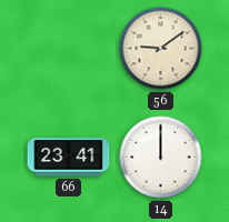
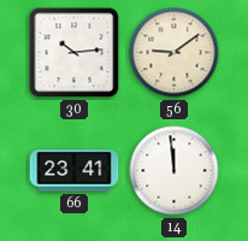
30: none -> 10:14 (75, 53)
14: 12:00 -> 11:59 (175, 171)
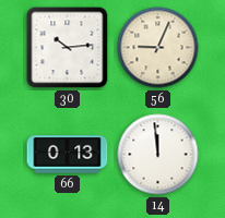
56: 9:09 -> 9:04 (158, 48)
66: 23:41 -> 0:13 (68, 155)
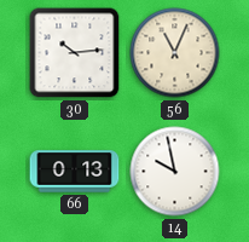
56: 9:04 -> 11:04 (175, 53)
14: 11:59 -> 9:58 (175, 172)
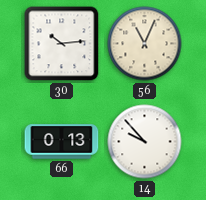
14: 9:58 -> 9:53 (145, 142)
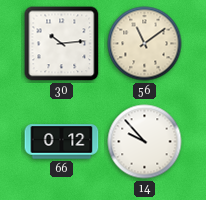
56: 11:04 -> 11:09 (145, 44)
66: 0:13 -> 0:12 (62, 142)
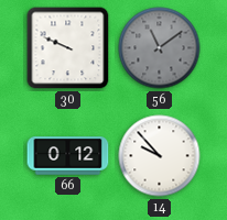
30: 10:14 -> 9:49 (68, 48)
56 dial: cream -> grey (160, 48)
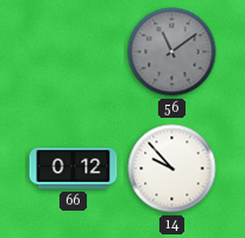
30: 9:49 -> none (68, 48)
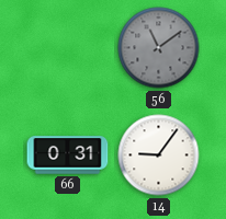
66: 0:12 -> 0:31 (68, 155)
14: 9:53 -> 9:06 (159, 155)
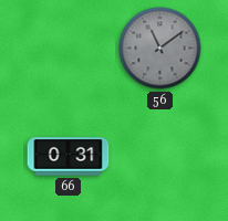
14: 9:06 -> none (159, 155)
